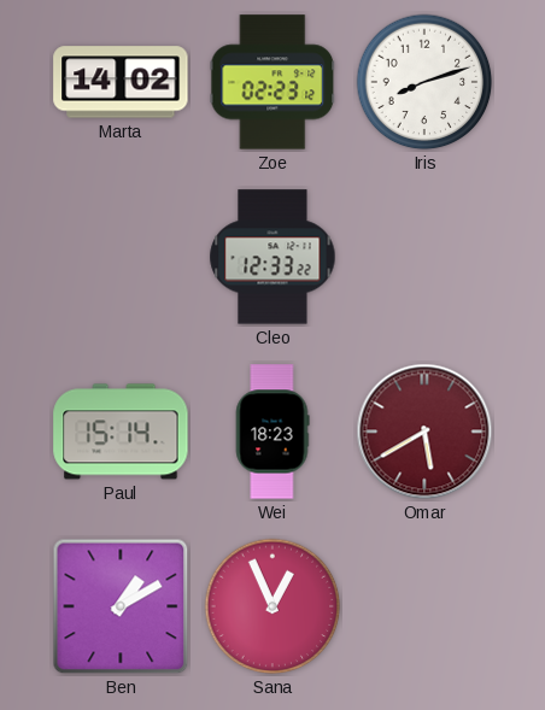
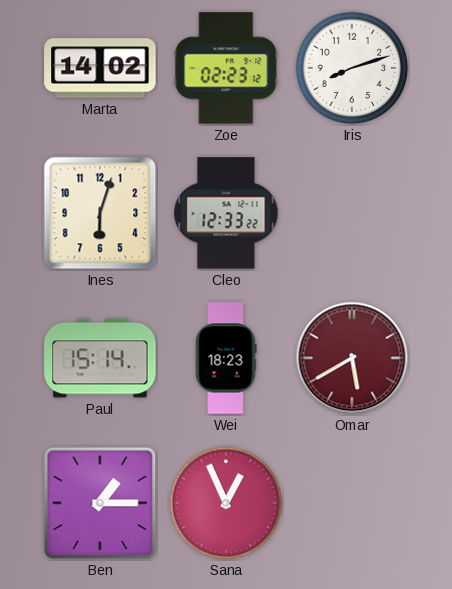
Ines: none -> 6:03 (100, 213)
Ben: 1:10 -> 1:15 (100, 503)
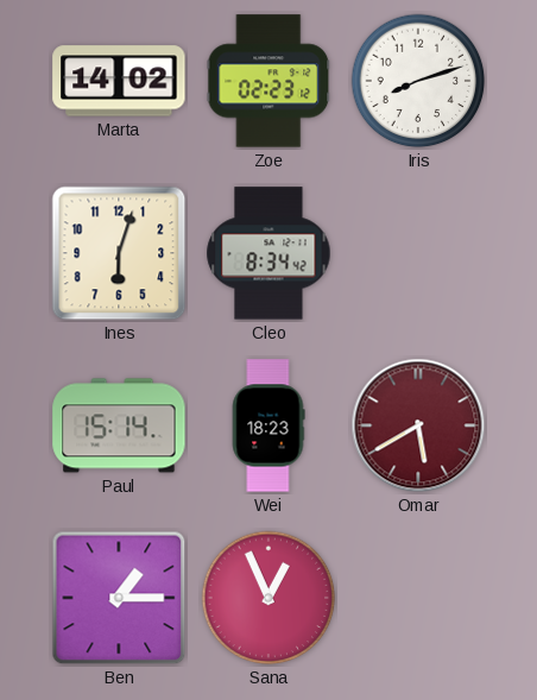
Cleo: 12:33 -> 8:34 (268, 253)
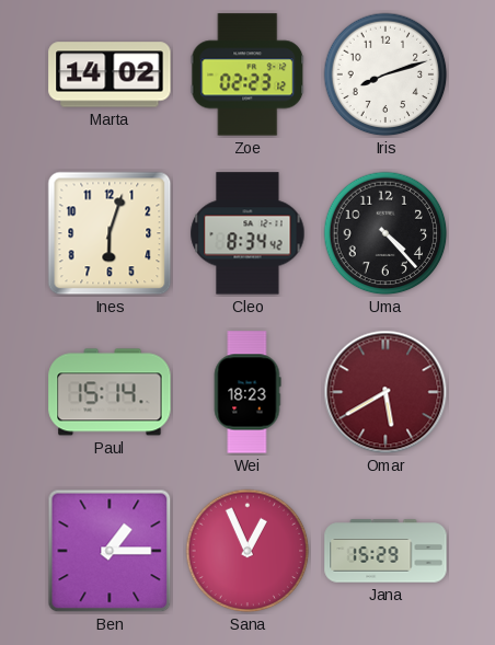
Uma: none -> 4:23 (385, 233)
Jana: none -> 15:29 (385, 551)
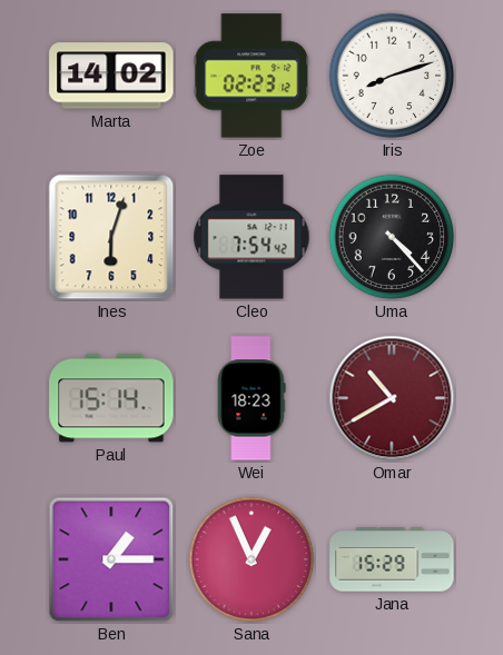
Cleo: 8:34 -> 7:54 (251, 237)
Omar: 5:40 -> 10:40 (392, 398)
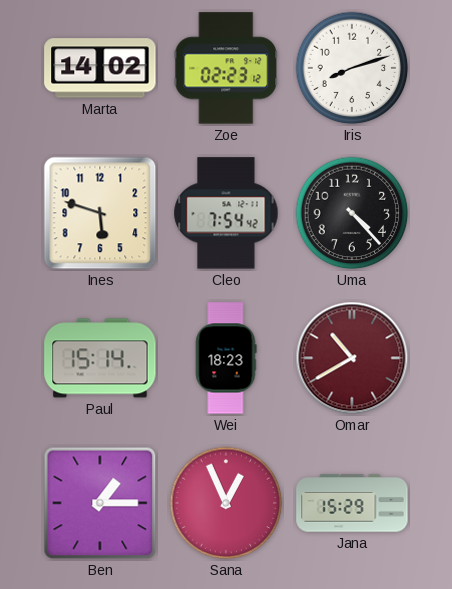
Ines: 6:03 -> 5:48 (100, 213)
